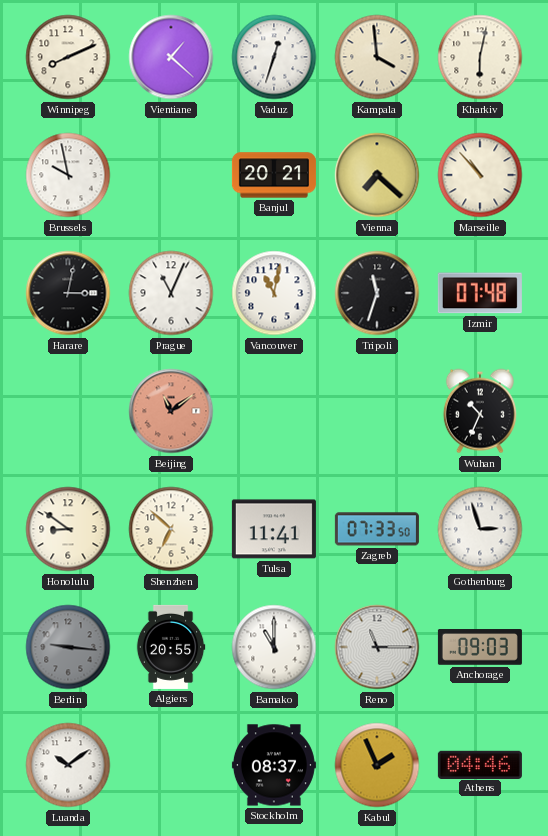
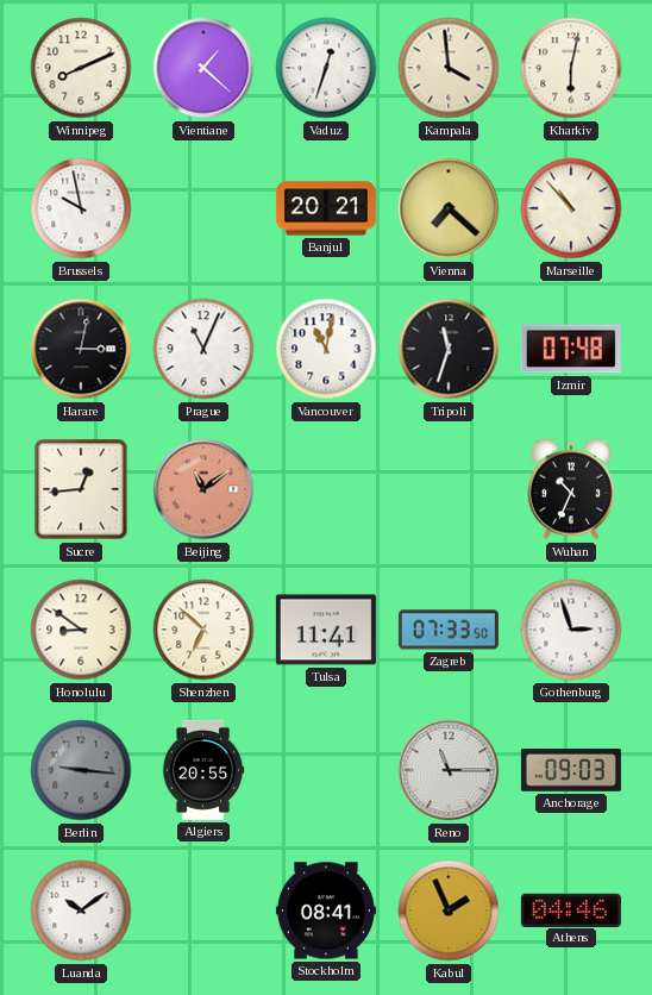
Sucre: none -> 12:44 (81, 489)
Bamako: 11:00 -> none (274, 647)
Stockholm: 08:37 -> 08:41 (326, 910)
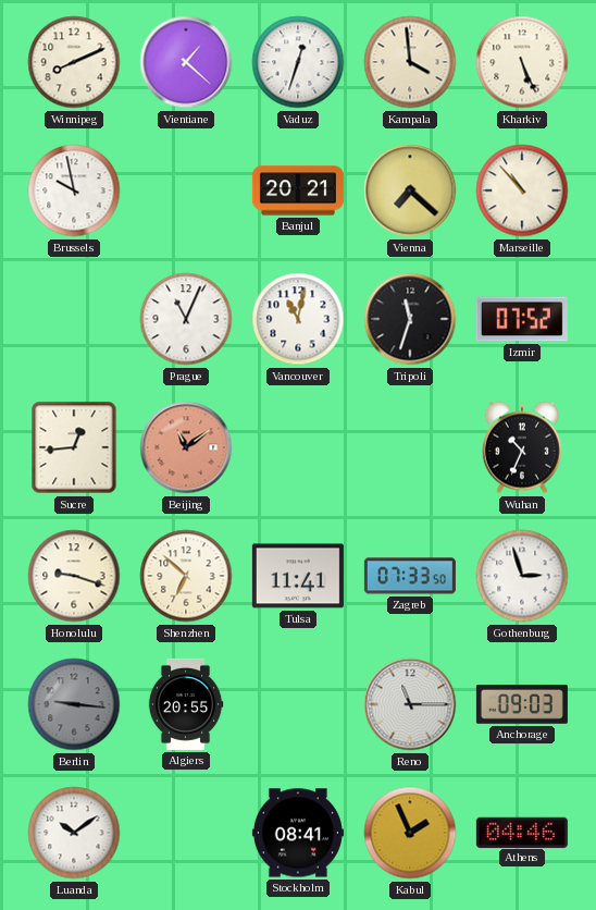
Kharkiv: 6:02 -> 5:26 (522, 62)
Harare: 3:02 -> none (81, 349)
Izmir: 07:48 -> 07:52 (522, 319)
Honolulu: 8:51 -> 9:18 (74, 576)
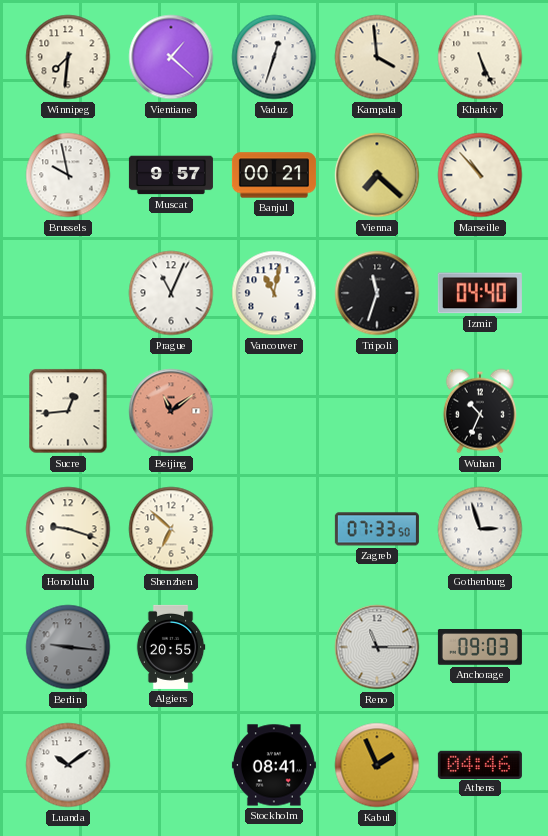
Winnipeg: 8:11 -> 7:31 (68, 57)
Muscat: none -> 9:57 (171, 175)
Banjul: 20:21 -> 00:21 (274, 175)
Izmir: 07:52 -> 04:40 (480, 293)
Tulsa: 11:41 -> none (298, 576)
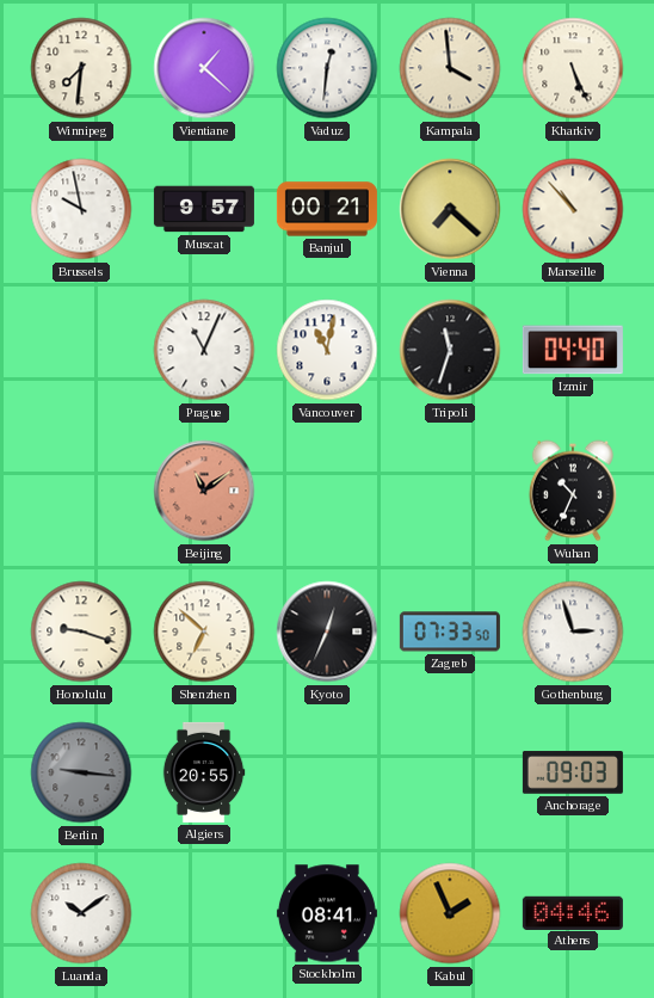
Vaduz: 12:33 -> 12:31 (327, 68)
Sucre: 12:44 -> none (68, 411)
Kyoto: none -> 12:34 (327, 632)
Reno: 11:15 -> none (377, 647)
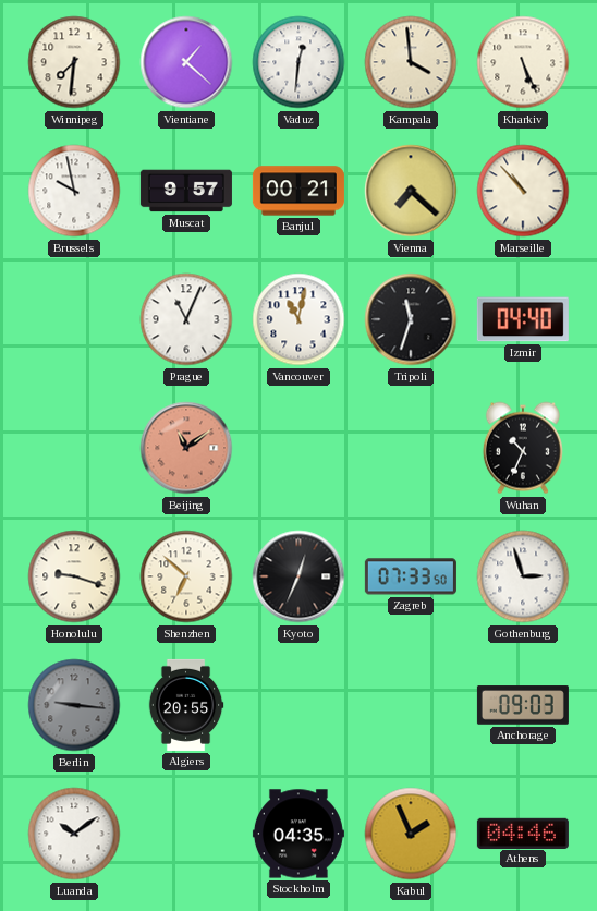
Stockholm: 08:41 -> 04:35 (298, 834)
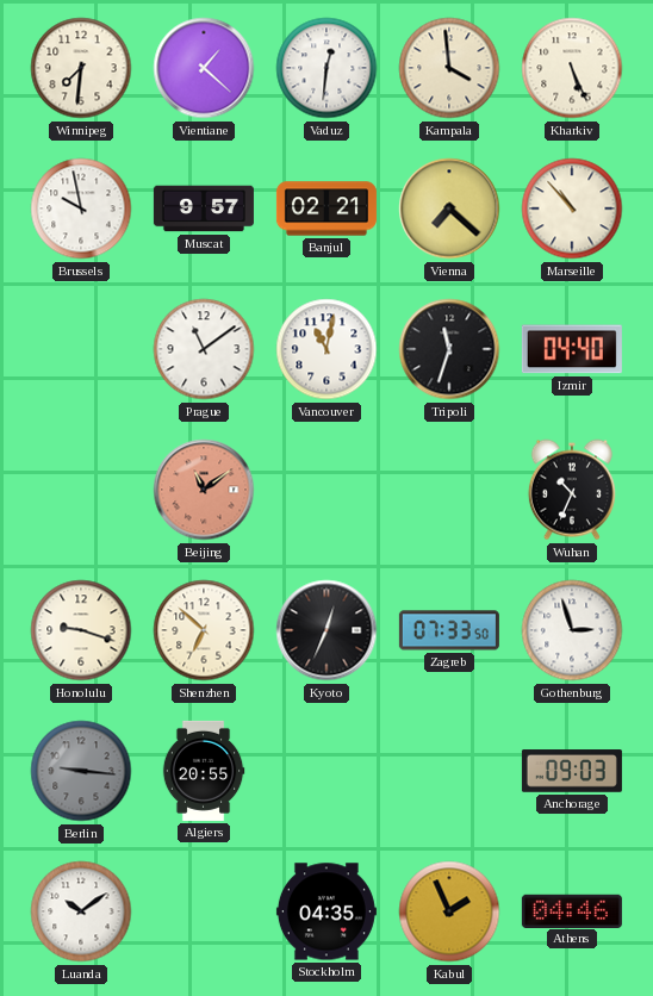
Banjul: 00:21 -> 02:21 (326, 208)
Prague: 11:04 -> 11:09 (204, 349)
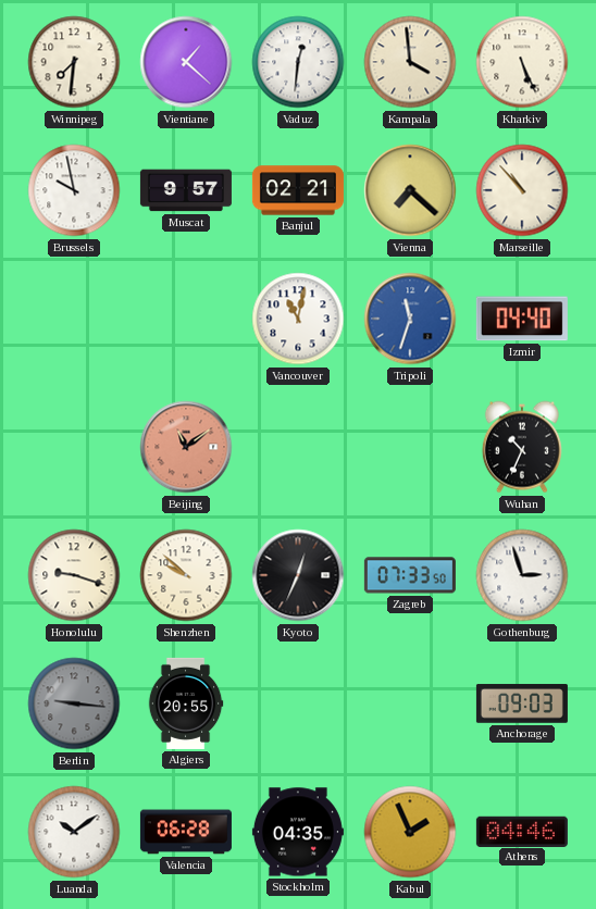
Prague: 11:09 -> none (204, 349)
Tripoli dial: black -> blue (410, 319)
Shenzhen: 6:52 -> 9:52 (186, 575)
Valencia: none -> 06:28 (186, 832)
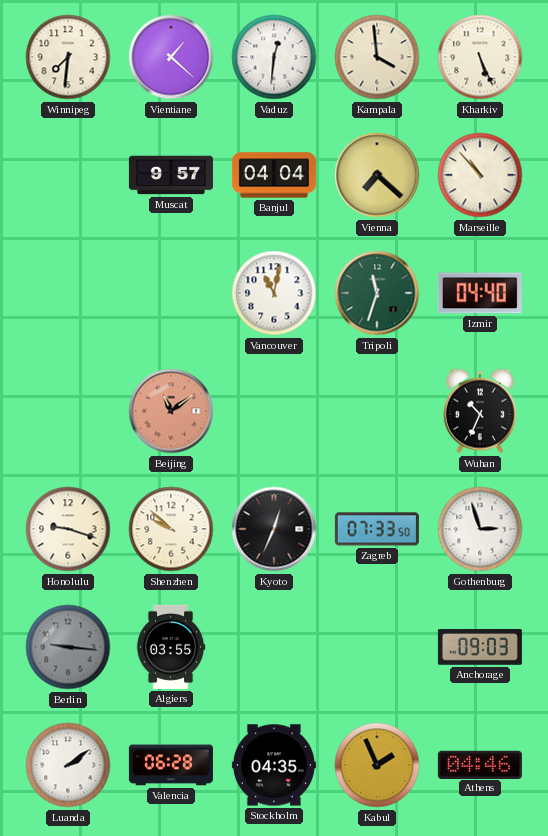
Brussels: 9:58 -> none (74, 190)
Banjul: 02:21 -> 04:04 (274, 175)
Tripoli dial: blue -> green (377, 293)
Algiers: 20:55 -> 03:55 (171, 647)
Luanda: 10:09 -> 2:09 (68, 765)
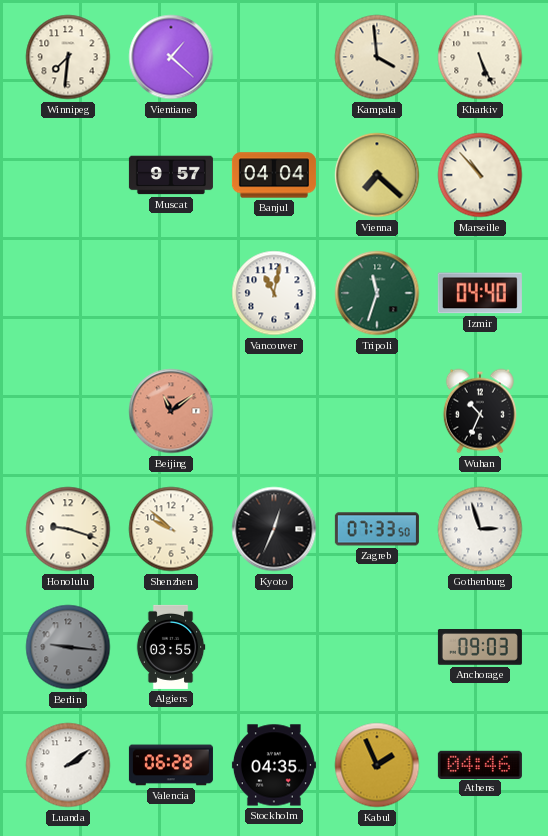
Vaduz: 12:31 -> none (274, 57)
